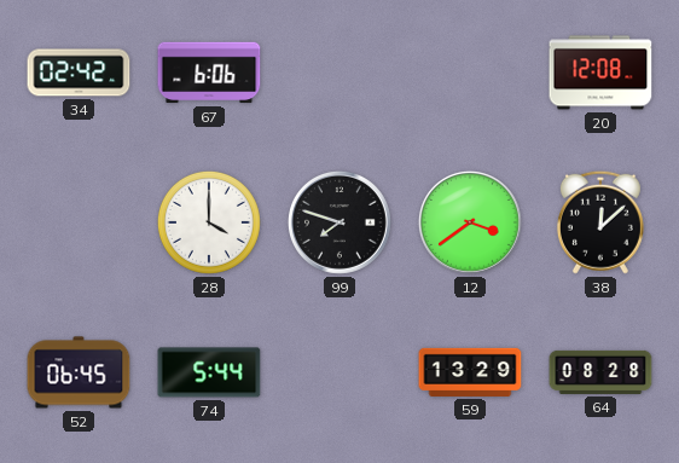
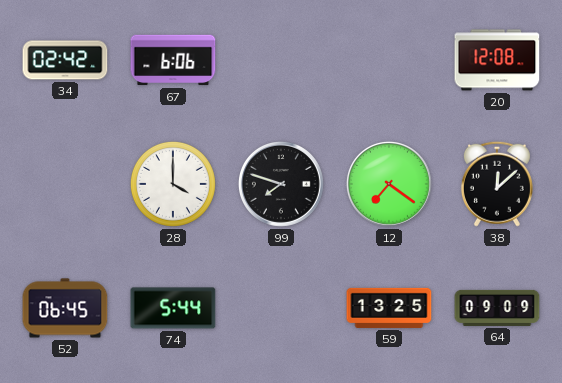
12: 3:39 -> 7:21 (389, 184)
59: 13:29 -> 13:25 (389, 308)
64: 08:28 -> 09:09 (497, 308)
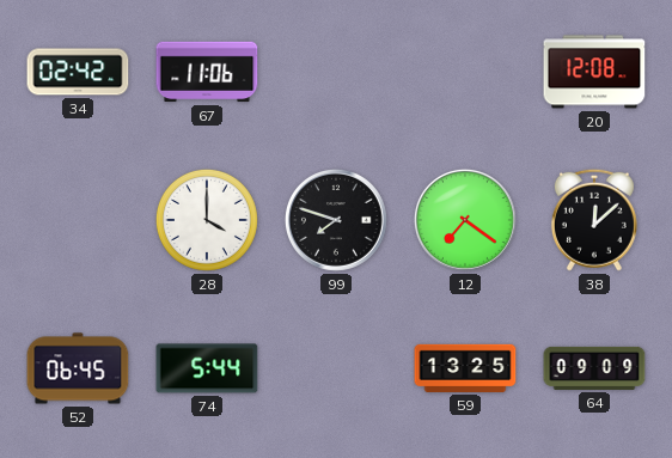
67: 6:06 -> 11:06 (207, 72)
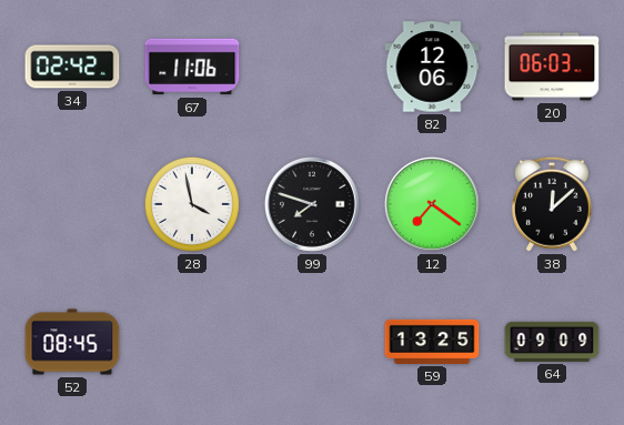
82: none -> 12:06 (432, 67)
20: 12:08 -> 06:03 (552, 67)
28: 4:00 -> 3:58 (192, 204)
52: 06:45 -> 08:45 (72, 342)
74: 5:44 -> none (207, 368)
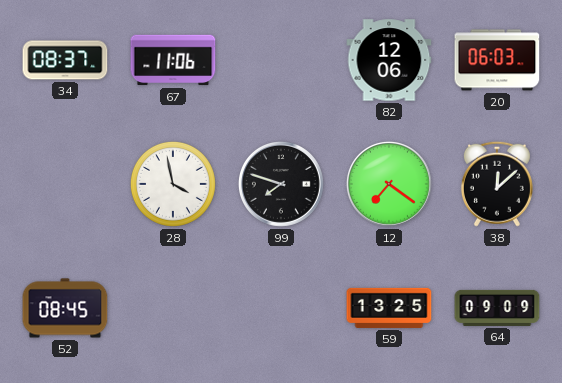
34: 02:42 -> 08:37 (65, 60)
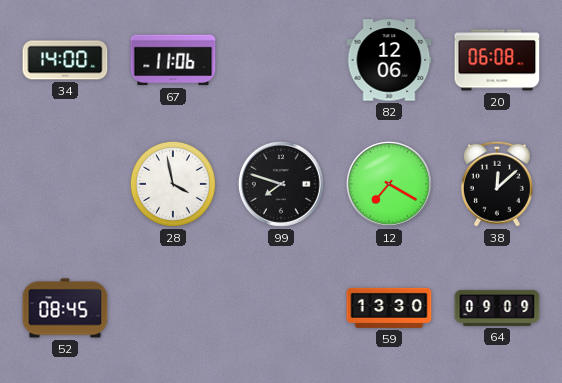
34: 08:37 -> 14:00 (65, 60)
20: 06:03 -> 06:08 (497, 60)
12: 7:21 -> 7:20 (389, 184)
59: 13:25 -> 13:30 (389, 308)
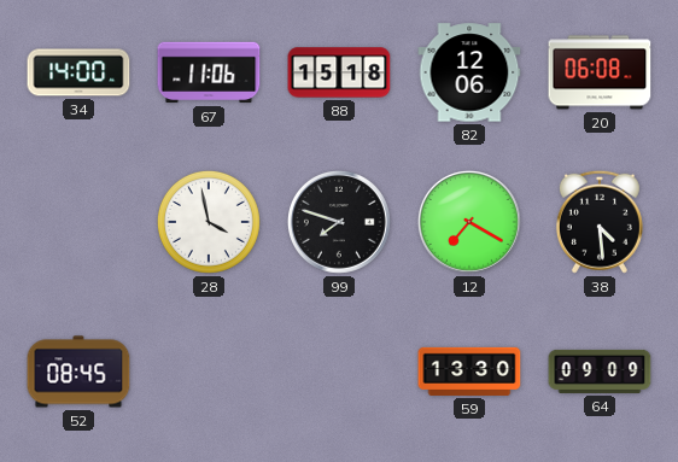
88: none -> 15:18 (339, 72)
38: 12:08 -> 4:29 (600, 222)
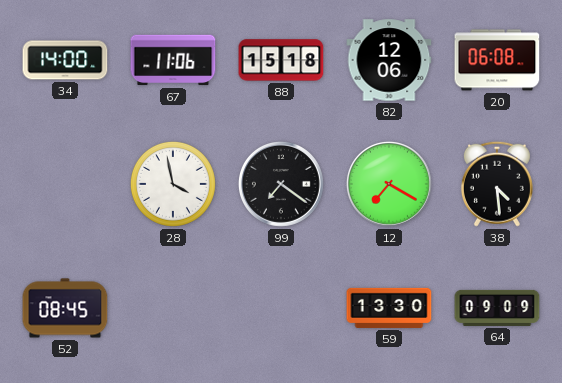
99: 7:48 -> 7:21 (281, 184)
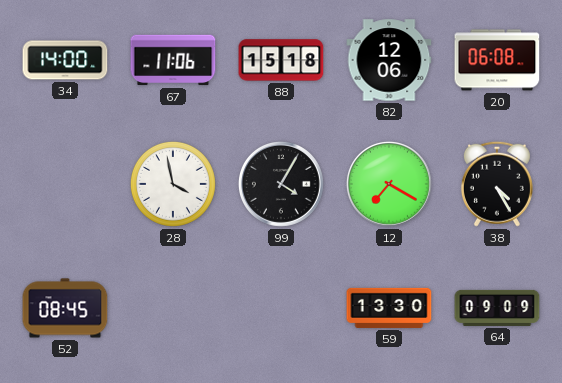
99: 7:21 -> 4:05 (281, 184)
38: 4:29 -> 4:25 (497, 184)
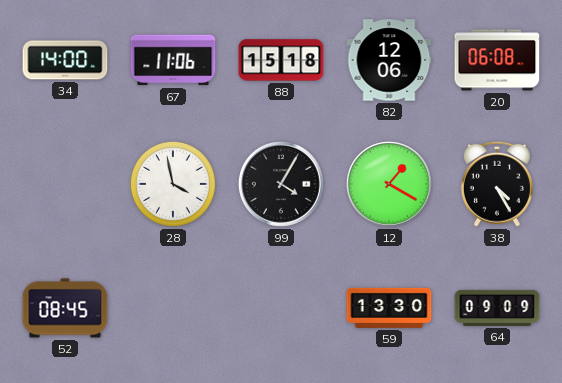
12: 7:20 -> 1:20 (389, 184)
